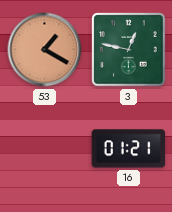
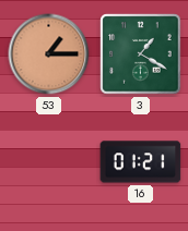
53: 1:20 -> 1:15 (49, 54)
3: 12:47 -> 1:20 (141, 54)
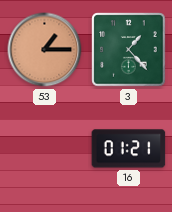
3: 1:20 -> 1:23 (129, 50)
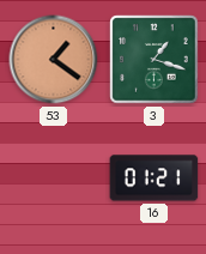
53: 1:15 -> 1:21 (54, 60)
3: 1:23 -> 1:18 (154, 60)
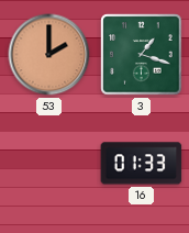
53: 1:21 -> 2:00 (49, 55)
16: 01:21 -> 01:33 (142, 164)
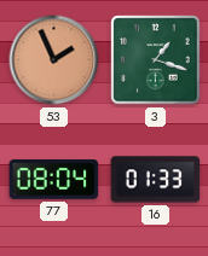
53: 2:00 -> 1:56 (54, 60)
77: none -> 08:04 (54, 180)
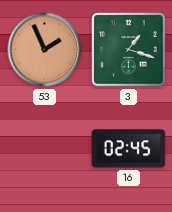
77: 08:04 -> none (54, 180)
16: 01:33 -> 02:45 (129, 149)
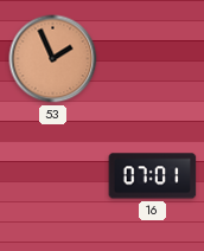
3: 1:18 -> none (129, 50)
16: 02:45 -> 07:01 (153, 176)
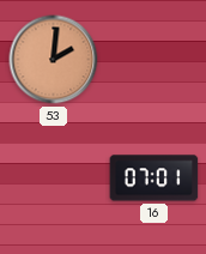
53: 1:56 -> 2:01 (54, 60)
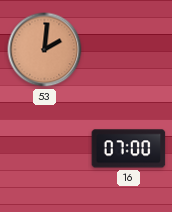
16: 07:01 -> 07:00 (129, 149)
